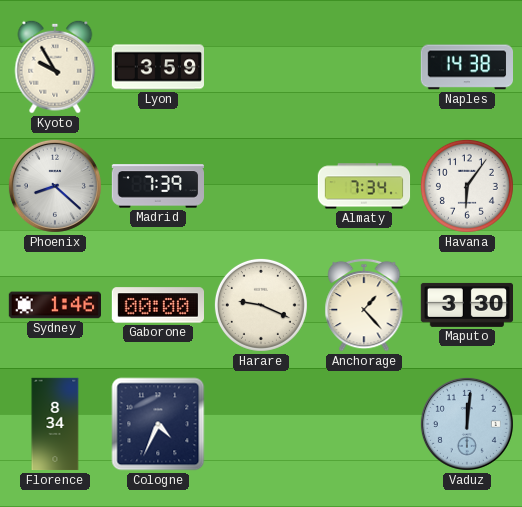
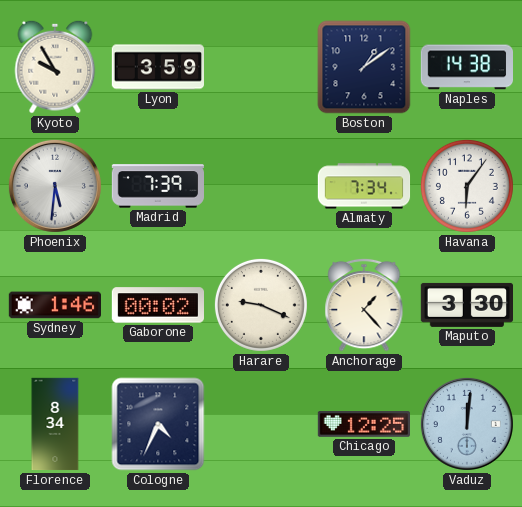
Boston: none -> 1:09 (364, 67)
Phoenix: 8:22 -> 5:31 (55, 186)
Gaborone: 00:00 -> 00:02 (157, 305)
Chicago: none -> 12:25 (363, 424)
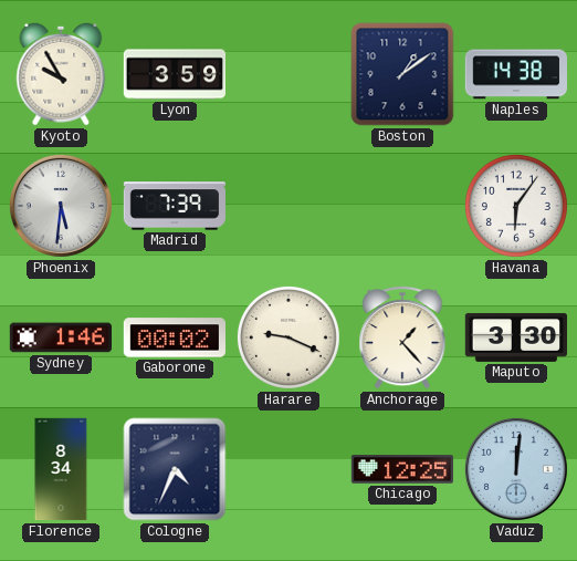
Almaty: 7:34 -> none (364, 186)
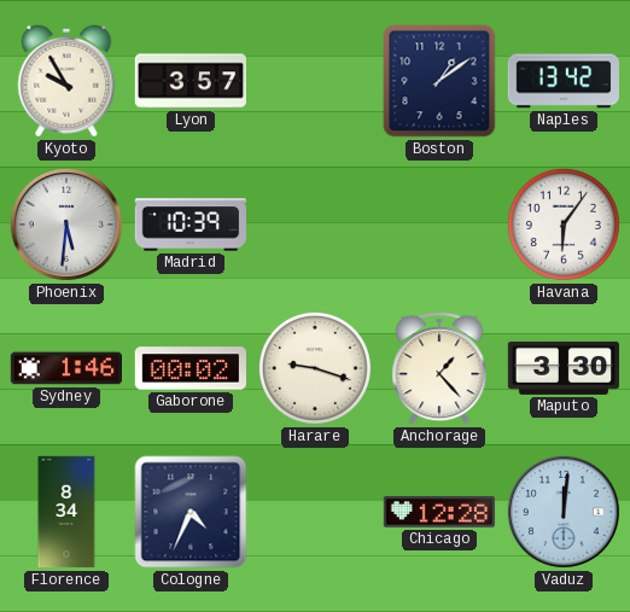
Lyon: 3:59 -> 3:57 (189, 81)
Naples: 14:38 -> 13:42 (564, 81)
Madrid: 7:39 -> 10:39 (189, 225)
Harare: 9:19 -> 9:18 (315, 368)
Chicago: 12:25 -> 12:28 (438, 512)
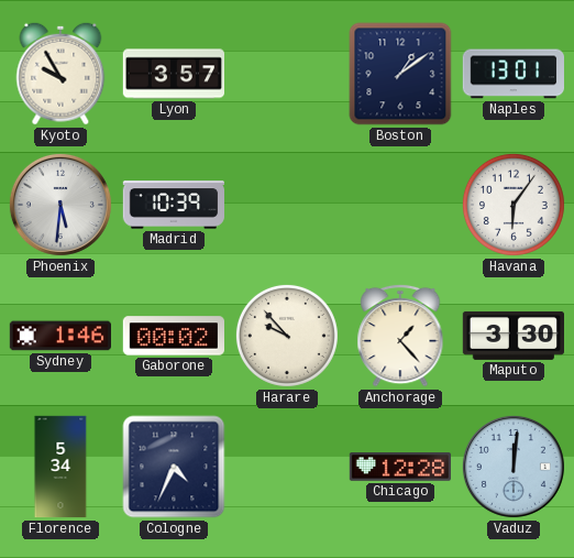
Naples: 13:42 -> 13:01 (514, 74)
Harare: 9:18 -> 9:53 (287, 336)
Florence: 8:34 -> 5:34 (60, 467)
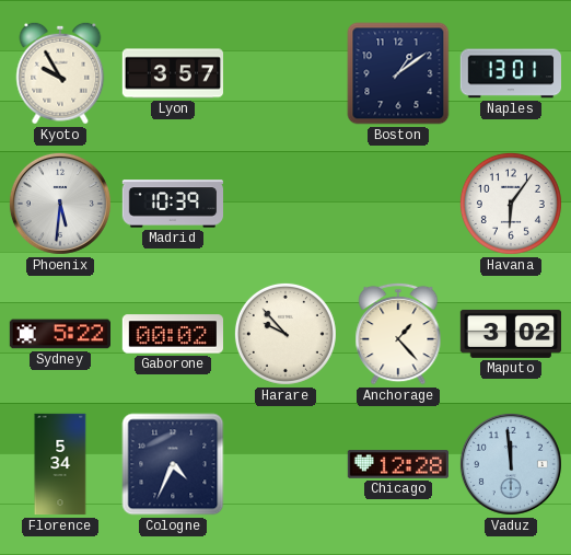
Sydney: 1:46 -> 5:22 (59, 334)
Maputo: 3:30 -> 3:02 (510, 334)
Vaduz: 12:01 -> 11:59 (511, 464)
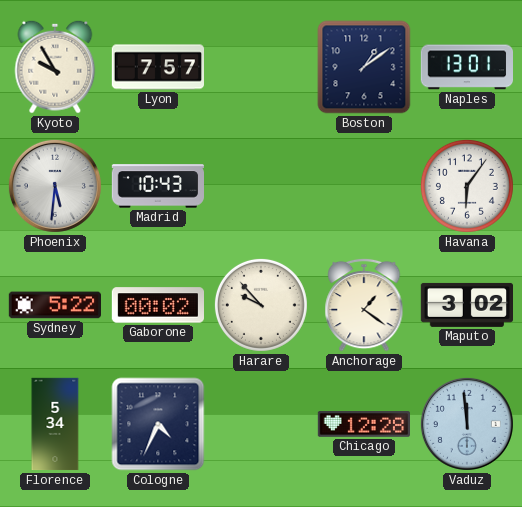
Lyon: 3:57 -> 7:57 (157, 67)
Madrid: 10:39 -> 10:43 (157, 186)
Anchorage: 1:23 -> 1:21 (364, 305)
